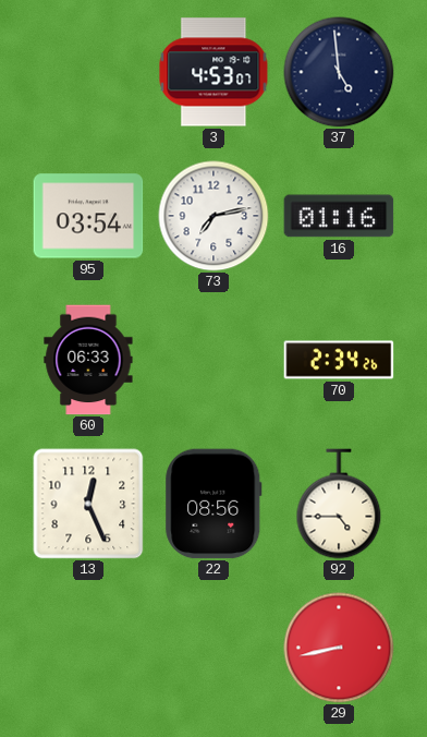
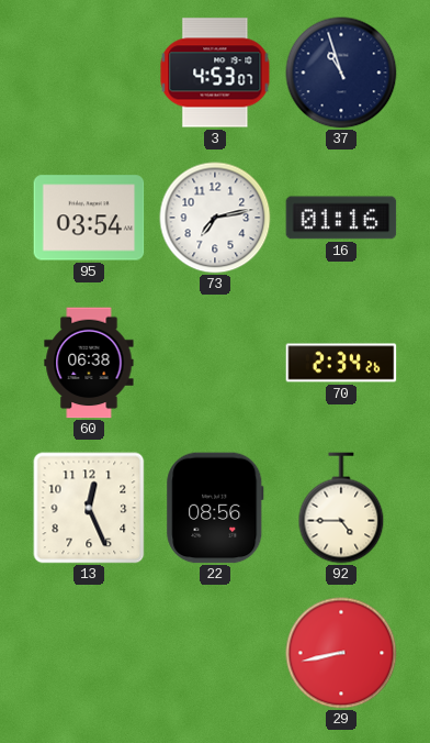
37: 4:59 -> 10:57 (341, 73)
60: 06:33 -> 06:38 (89, 363)
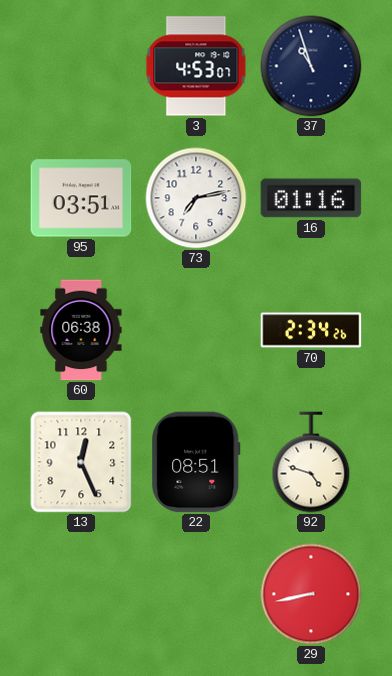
95: 03:54 -> 03:51 (81, 198)
22: 08:56 -> 08:51 (196, 462)
92: 4:45 -> 4:48 (311, 462)
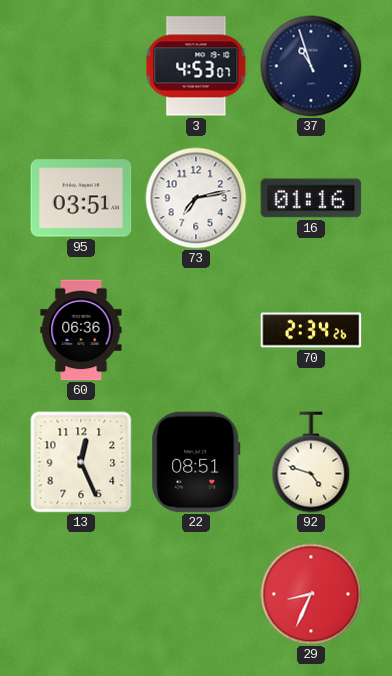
60: 06:38 -> 06:36 (81, 330)
29: 8:43 -> 8:34 (311, 594)
